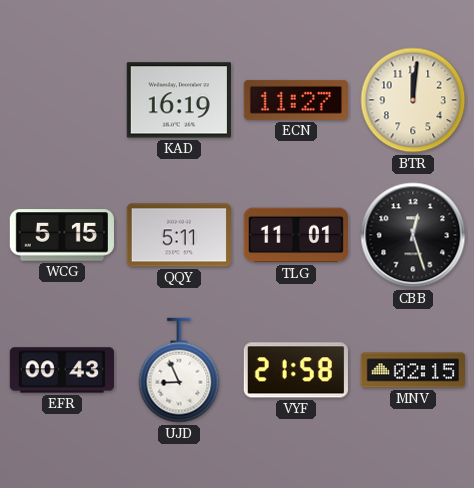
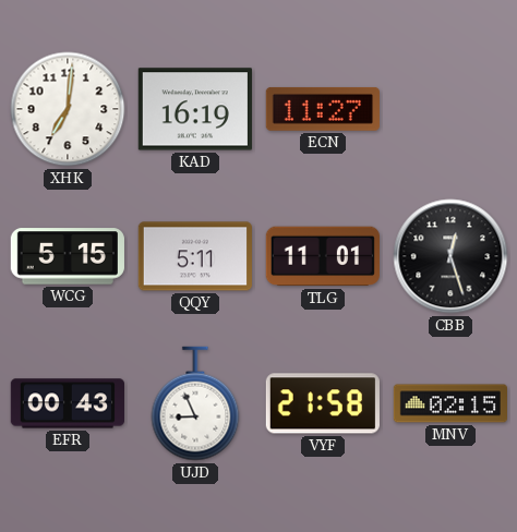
XHK: none -> 7:01 (68, 109)
BTR: 12:01 -> none (413, 100)
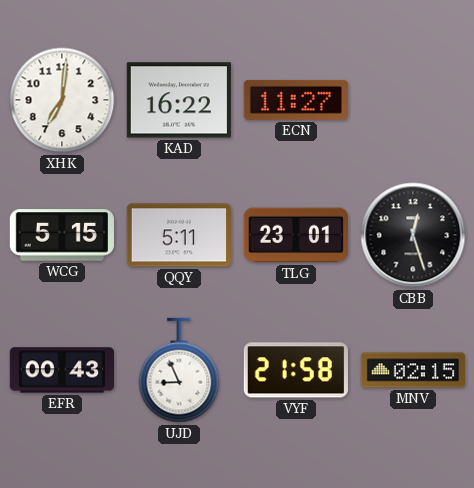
KAD: 16:19 -> 16:22 (179, 100)
TLG: 11:01 -> 23:01 (296, 235)
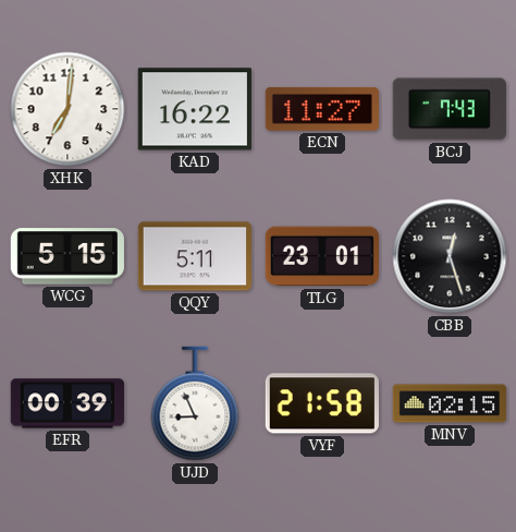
BCJ: none -> 7:43 (450, 109)
EFR: 00:43 -> 00:39 (66, 403)
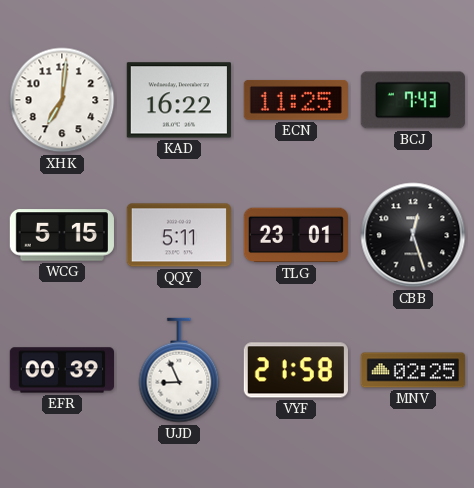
ECN: 11:27 -> 11:25 (296, 100)
MNV: 02:15 -> 02:25 (412, 370)
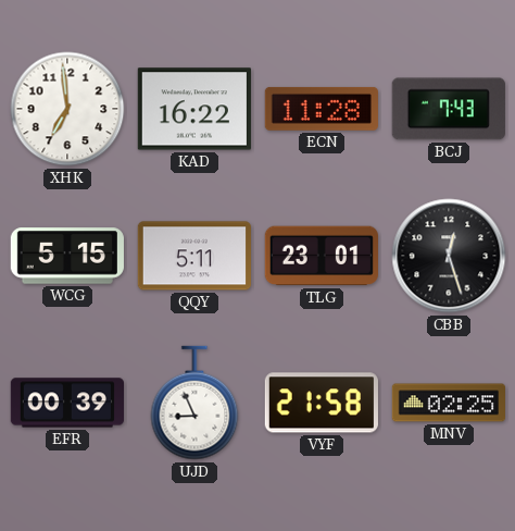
XHK: 7:01 -> 6:59 (67, 109)
ECN: 11:25 -> 11:28 (322, 109)
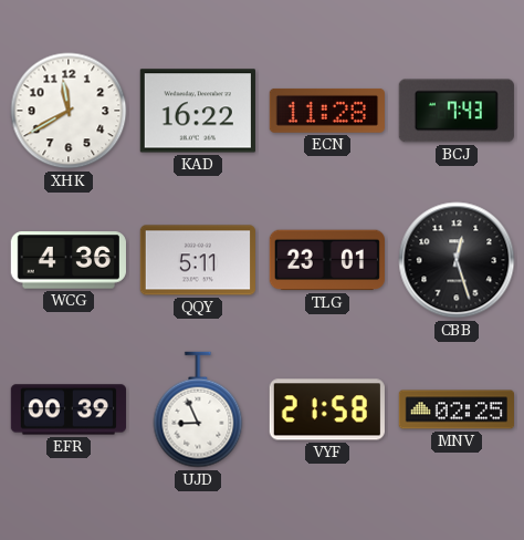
XHK: 6:59 -> 11:40 (69, 111)
WCG: 5:15 -> 4:36 (69, 260)
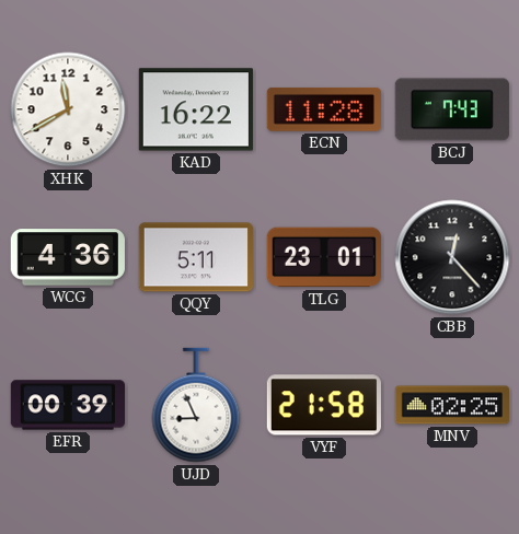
CBB: 12:27 -> 12:23 (452, 257)
